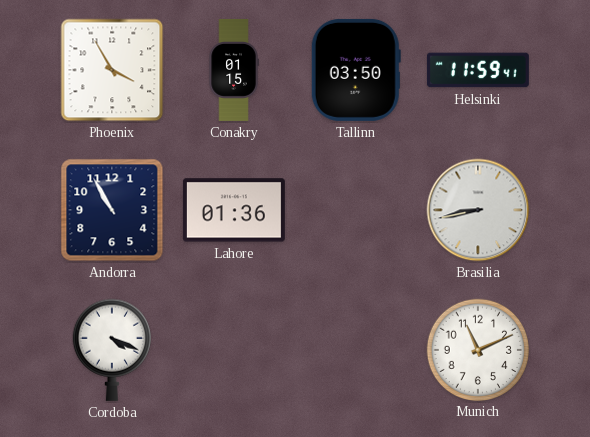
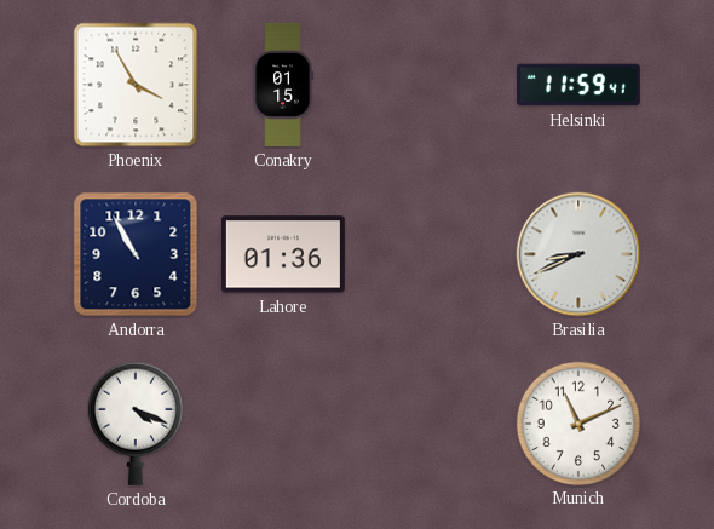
Tallinn: 03:50 -> none (356, 70)
Brasilia: 8:43 -> 8:41 (578, 254)
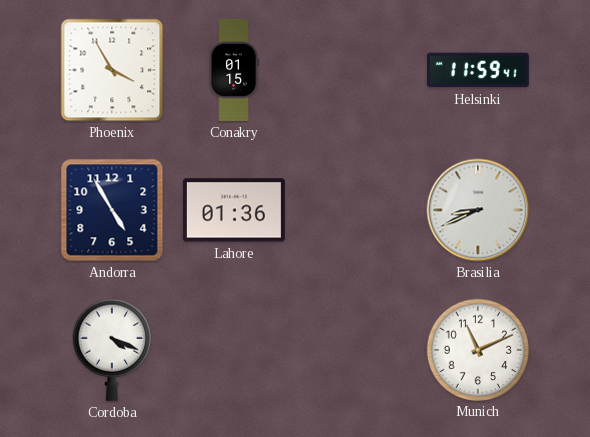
Andorra: 10:55 -> 4:55 (112, 210)
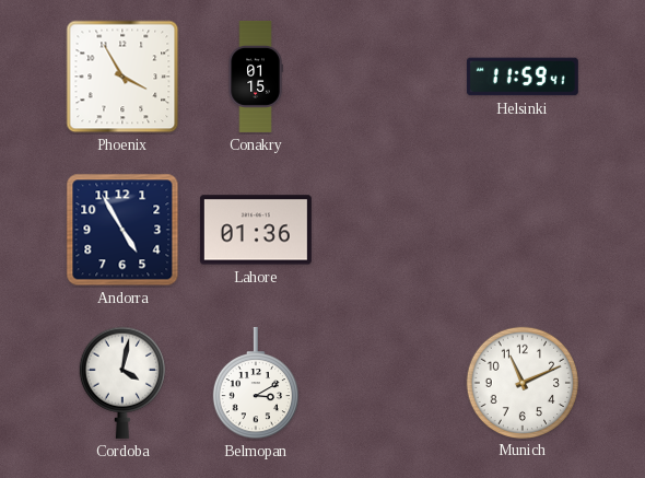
Brasilia: 8:41 -> none (478, 210)
Cordoba: 4:19 -> 4:02 (121, 383)
Belmopan: none -> 3:10 (255, 383)
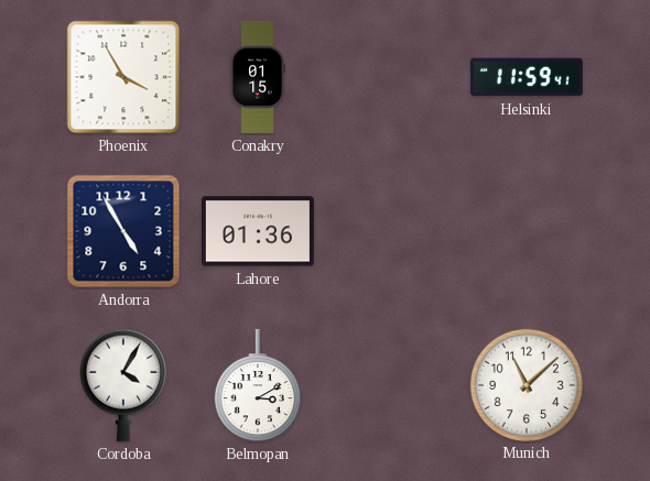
Cordoba: 4:02 -> 4:05 (122, 385)
Munich: 11:11 -> 11:08 (526, 384)
